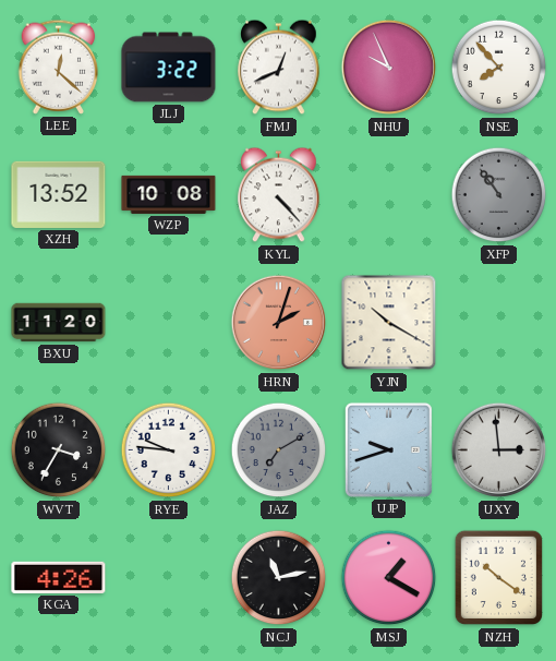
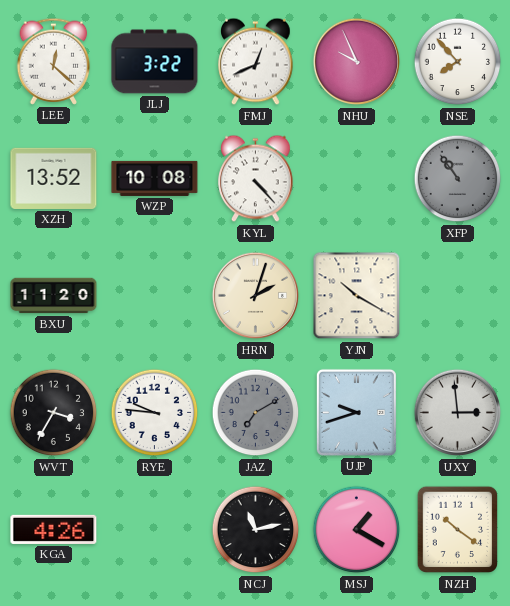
HRN dial: salmon -> cream (256, 296)
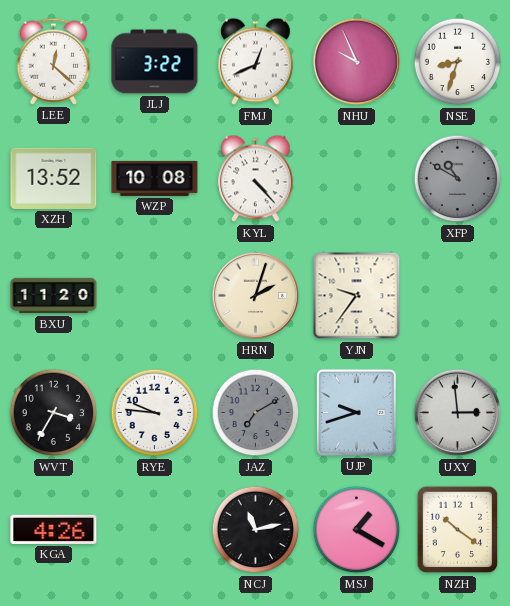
NSE: 7:53 -> 8:33 (458, 62)
XFP: 10:54 -> 10:50 (458, 179)
YJN: 10:20 -> 9:36 (357, 296)
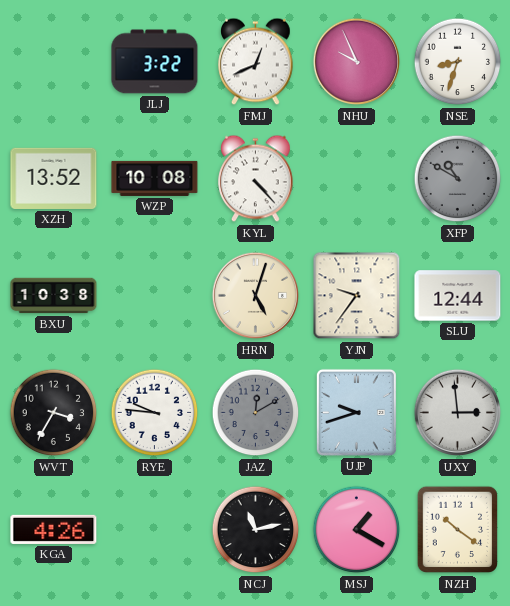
LEE: 12:22 -> none (54, 61)
BXU: 11:20 -> 10:38 (54, 296)
HRN: 2:03 -> 5:03 (256, 296)
SLU: none -> 12:44 (458, 296)
JAZ: 7:10 -> 12:10 (256, 413)
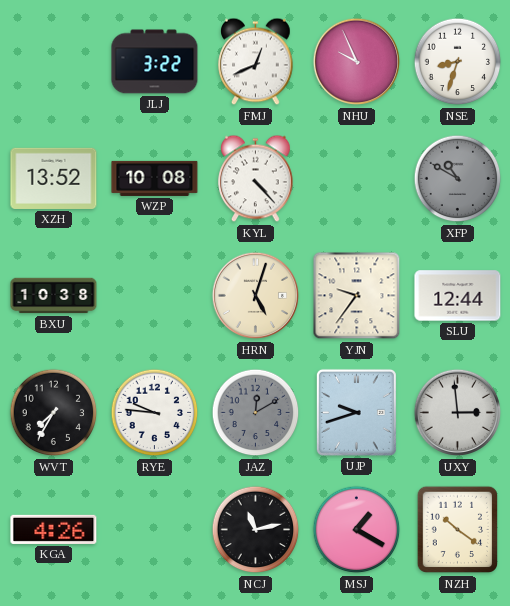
WVT: 3:35 -> 7:35 (54, 413)
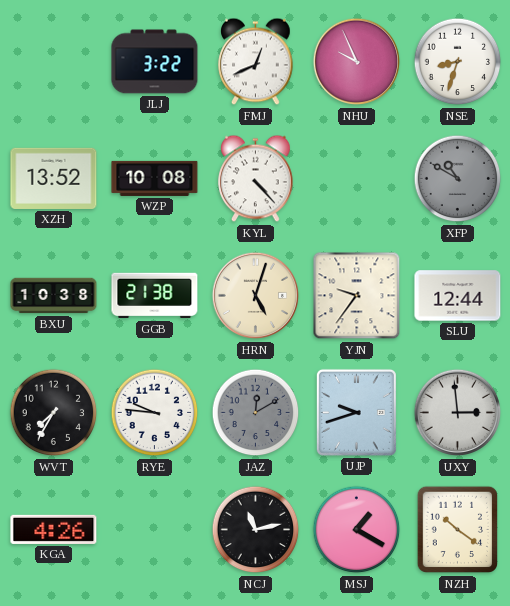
GGB: none -> 21:38 (155, 296)
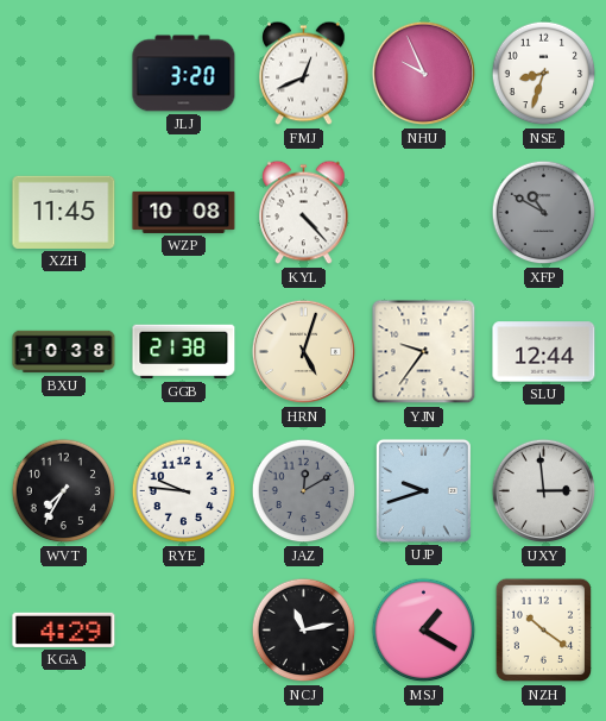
JLJ: 3:22 -> 3:20 (184, 74)
XZH: 13:52 -> 11:45 (64, 212)
KGA: 4:26 -> 4:29 (64, 629)
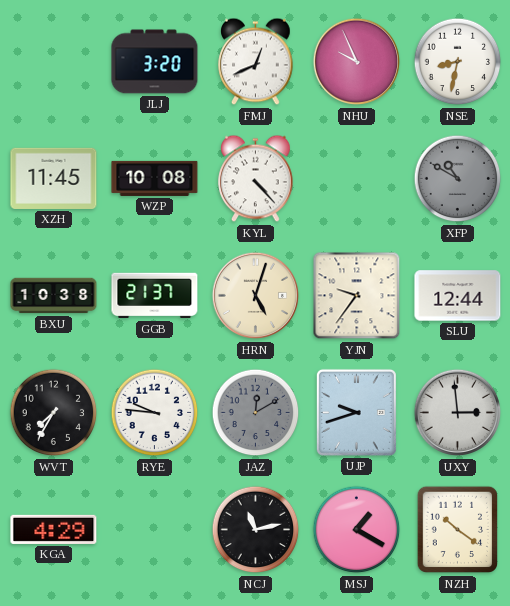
NSE: 8:33 -> 8:32 (458, 62)
GGB: 21:38 -> 21:37 (155, 296)
